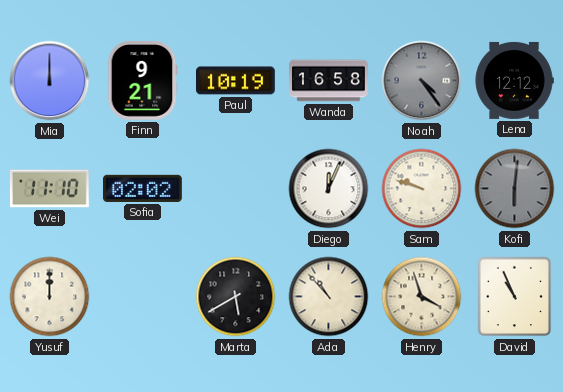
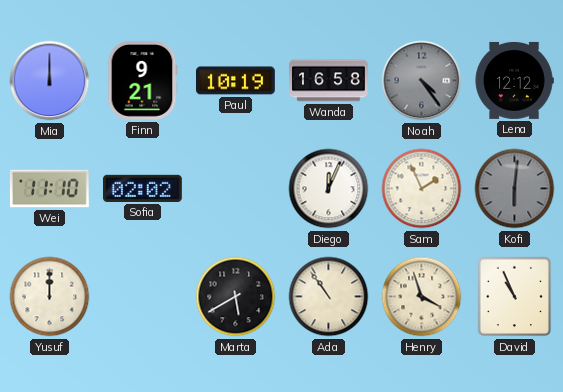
Sam: 9:48 -> 1:56 (422, 189)
Ada: 10:53 -> 10:54 (329, 297)
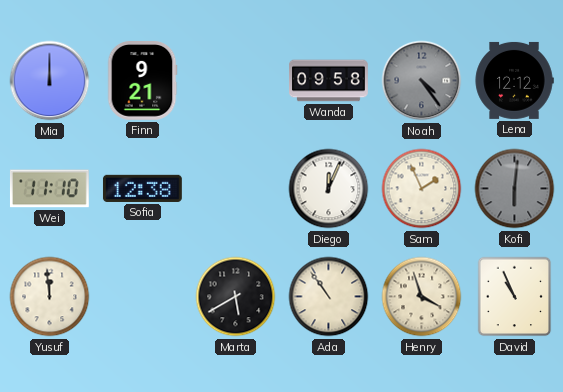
Paul: 10:19 -> none (236, 81)
Wanda: 16:58 -> 09:58 (329, 81)
Sofia: 02:02 -> 12:38 (142, 188)
Yusuf: 12:00 -> 11:59 (50, 297)
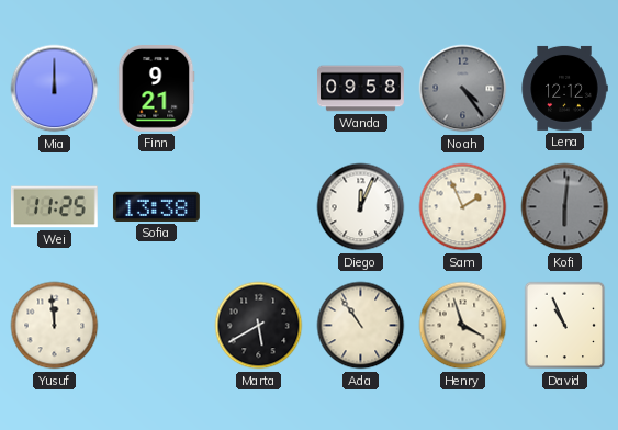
Wei: 11:10 -> 11:25 (54, 207)
Sofia: 12:38 -> 13:38 (156, 206)
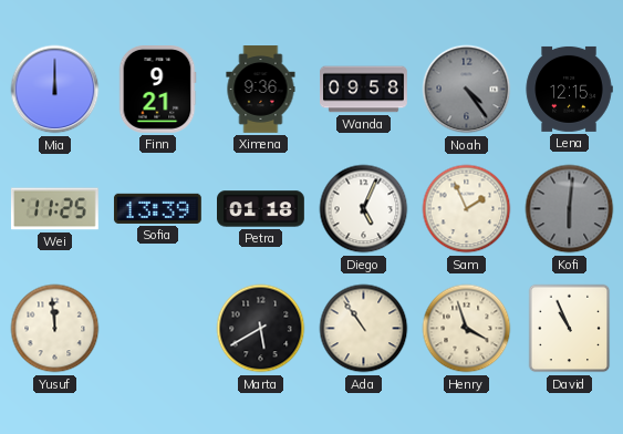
Ximena: none -> 9:36 (261, 90)
Lena: 12:12 -> 12:15 (569, 89)
Sofia: 13:38 -> 13:39 (157, 208)
Petra: none -> 01:18 (261, 209)
Diego: 12:04 -> 5:04 (364, 209)
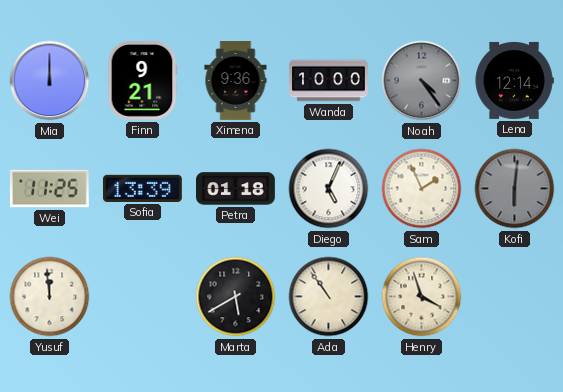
Wanda: 09:58 -> 10:00 (329, 81)
Lena: 12:15 -> 12:14 (514, 80)
David: 10:56 -> none (570, 329)
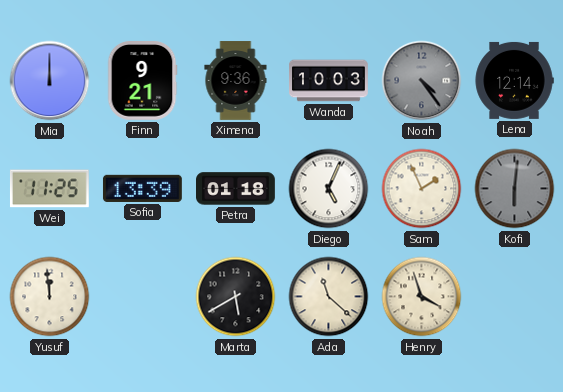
Wanda: 10:00 -> 10:03 (329, 81)
Ada: 10:54 -> 11:22 (329, 297)
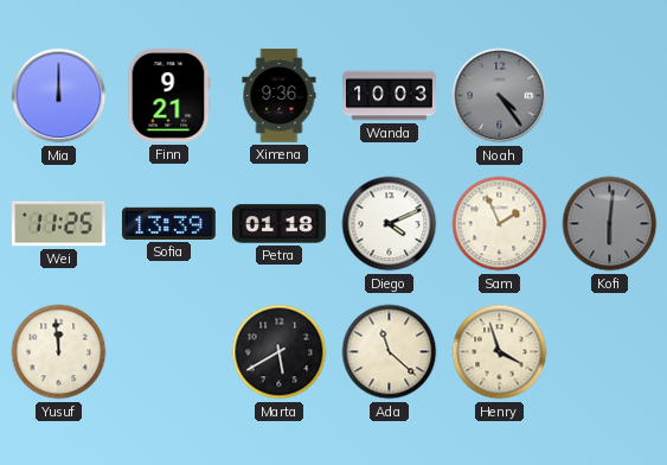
Lena: 12:14 -> none (514, 80)
Diego: 5:04 -> 4:11 (390, 224)
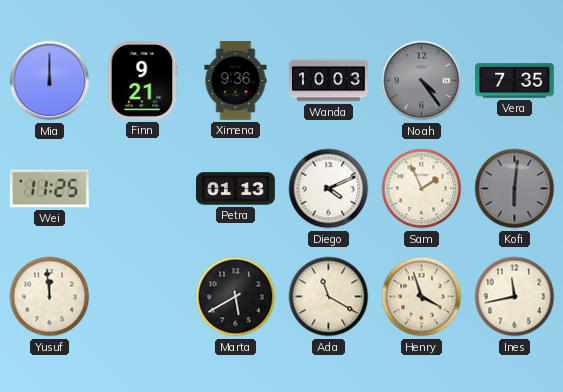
Vera: none -> 7:35 (515, 81)
Sofia: 13:39 -> none (168, 223)
Petra: 01:18 -> 01:13 (236, 189)
Ada: 11:22 -> 11:20 (329, 297)
Ines: none -> 11:43 (515, 297)
